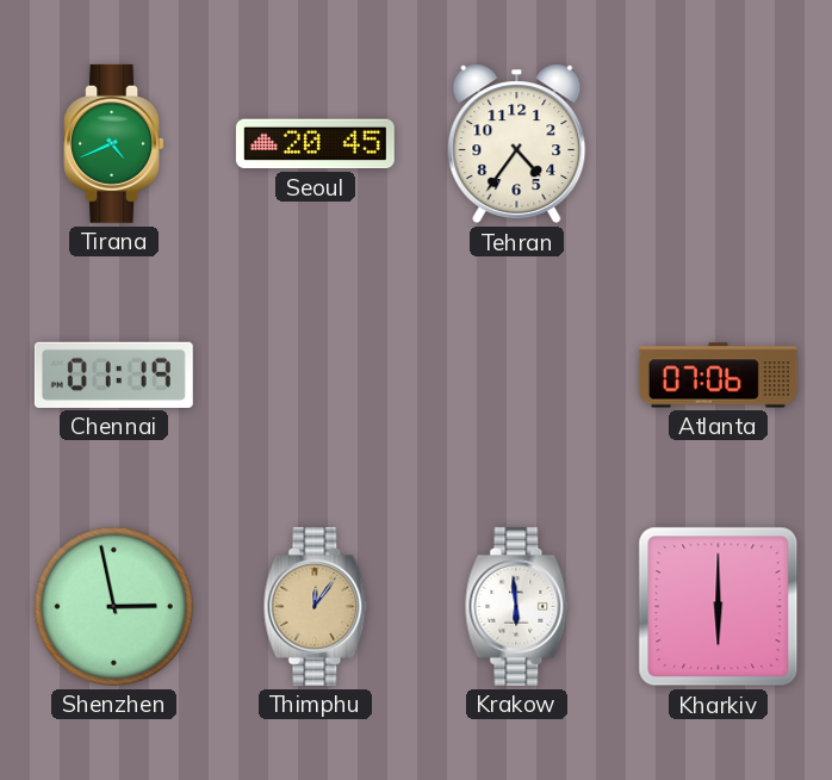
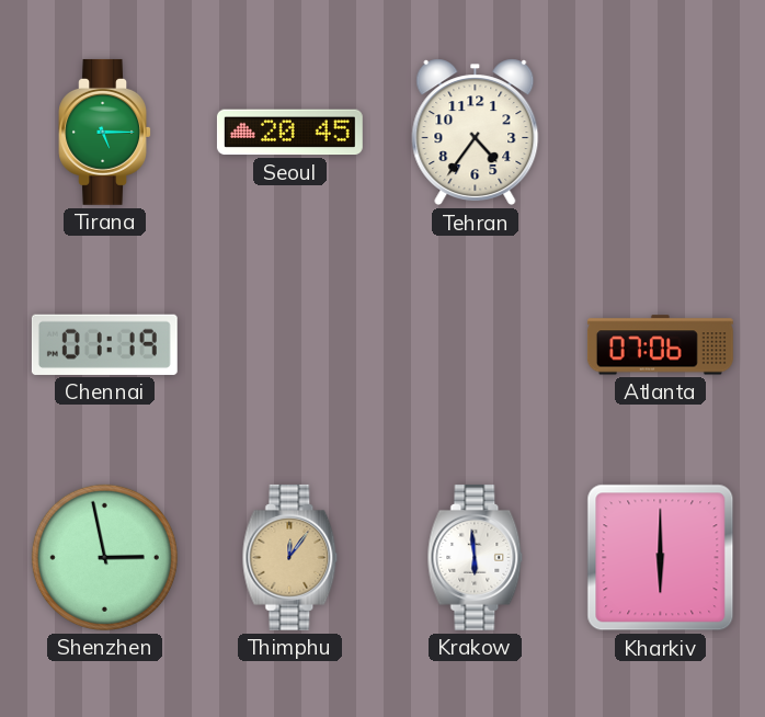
Tirana: 4:41 -> 5:15 (104, 132)
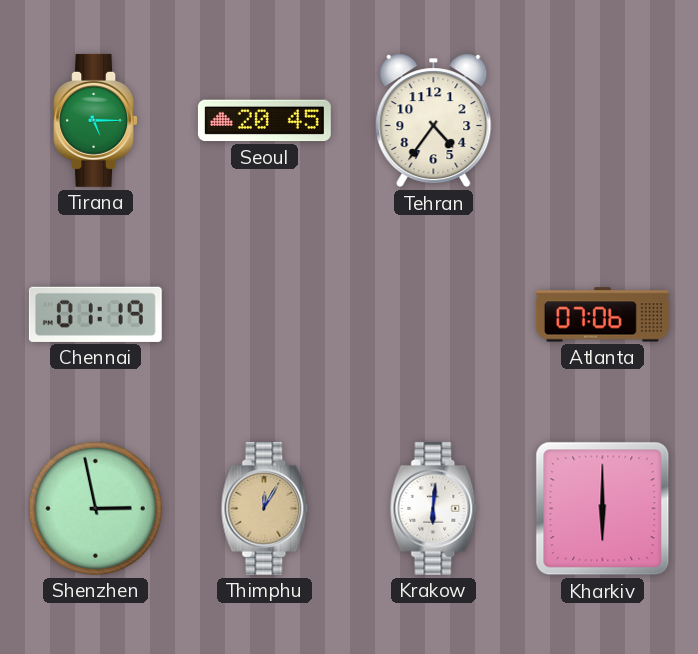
Thimphu: 12:06 -> 12:05 (265, 508)
Krakow: 5:59 -> 6:01 (434, 508)
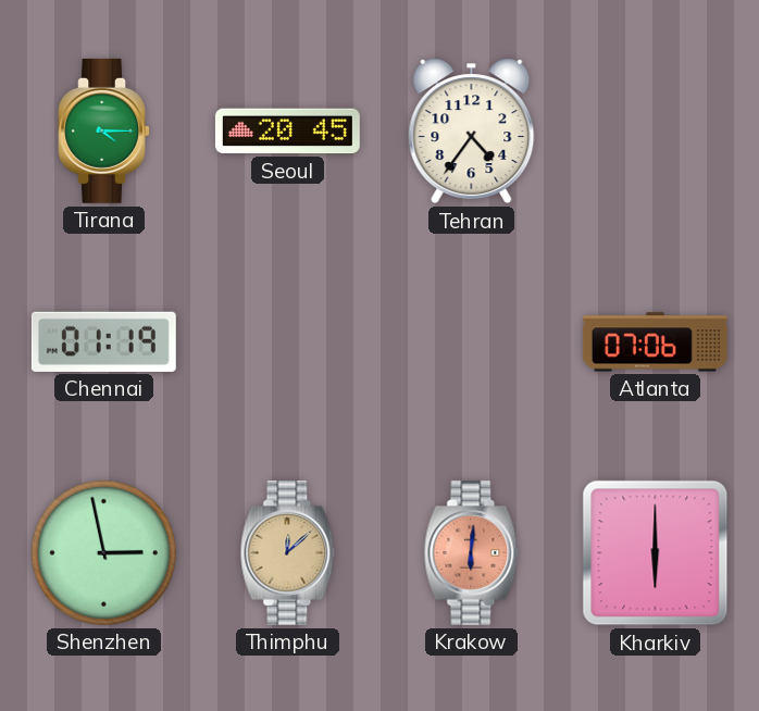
Tirana: 5:15 -> 4:15 (103, 130)
Thimphu: 12:05 -> 12:08 (288, 552)
Krakow dial: white -> salmon (472, 552)
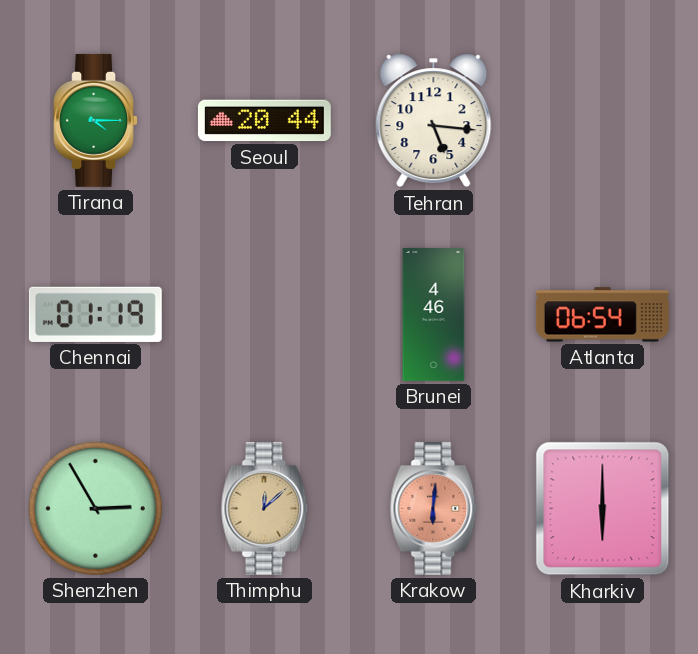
Seoul: 20:45 -> 20:44 (264, 121)
Tehran: 4:36 -> 5:16 (434, 121)
Brunei: none -> 4:46 (434, 314)
Atlanta: 07:06 -> 06:54 (602, 315)
Shenzhen: 2:58 -> 2:55 (95, 508)
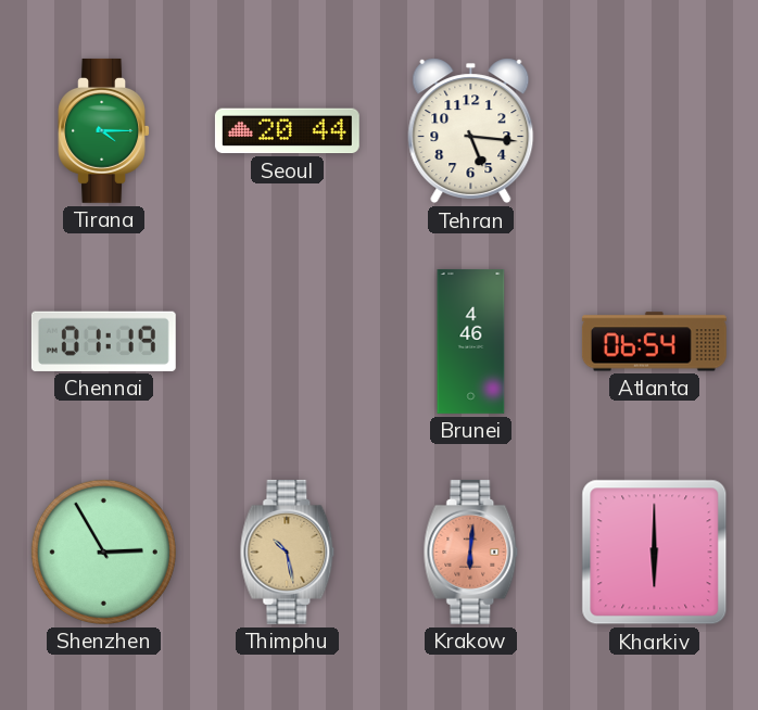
Thimphu: 12:08 -> 10:28 (288, 551)
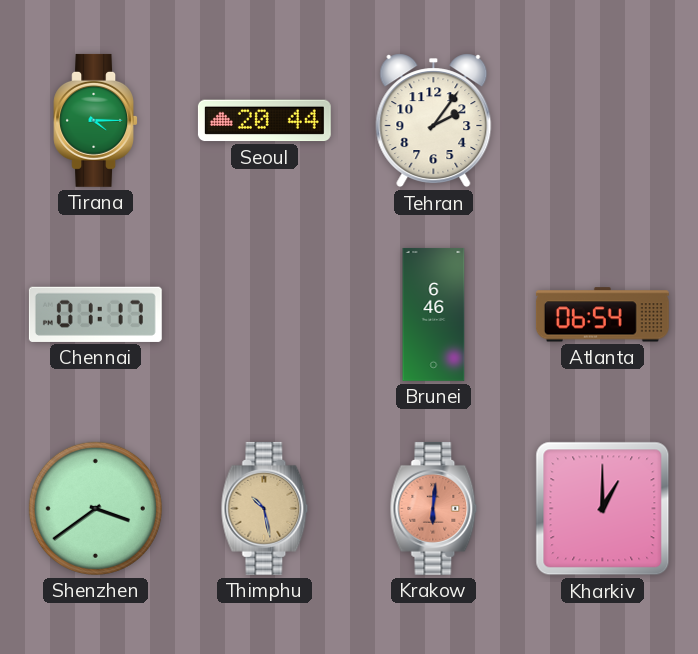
Tehran: 5:16 -> 2:06 (434, 121)
Chennai: 01:19 -> 01:17 (95, 314)
Brunei: 4:46 -> 6:46 (434, 314)
Shenzhen: 2:55 -> 3:39 (95, 508)
Kharkiv: 6:00 -> 1:00 (603, 509)
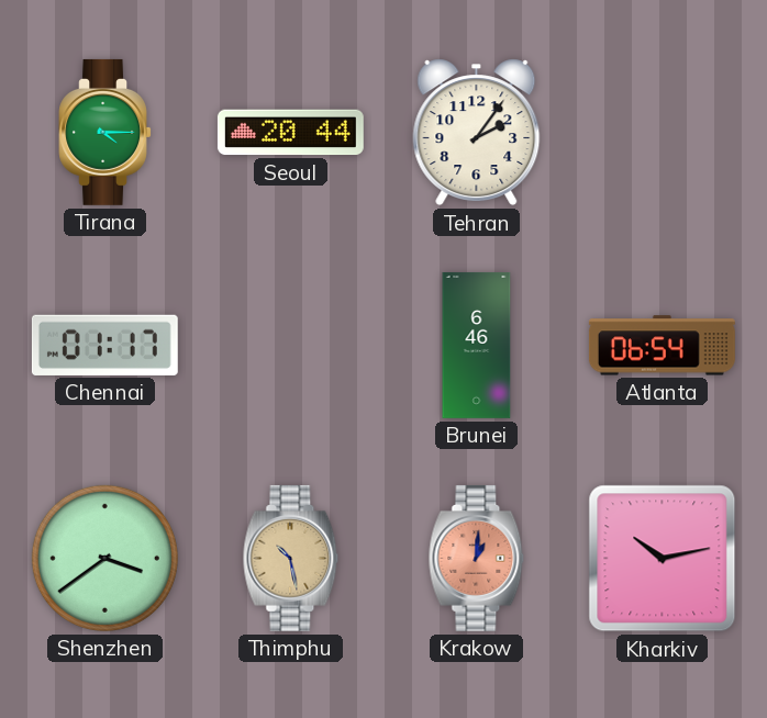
Krakow: 6:01 -> 1:01 (477, 558)
Kharkiv: 1:00 -> 10:13 (663, 559)
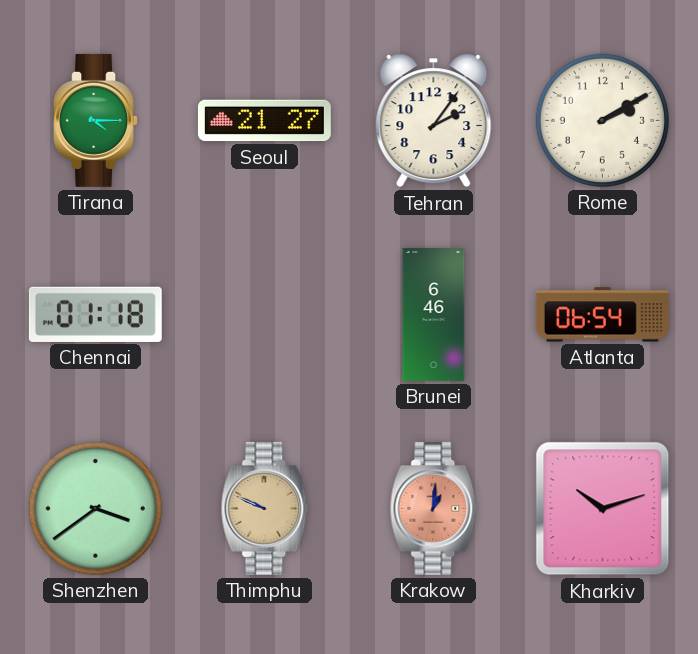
Seoul: 20:44 -> 21:27 (264, 121)
Rome: none -> 2:10 (602, 120)
Chennai: 01:17 -> 01:18 (95, 314)
Thimphu: 10:28 -> 9:49 (265, 508)
Kharkiv: 10:13 -> 10:12 (603, 509)
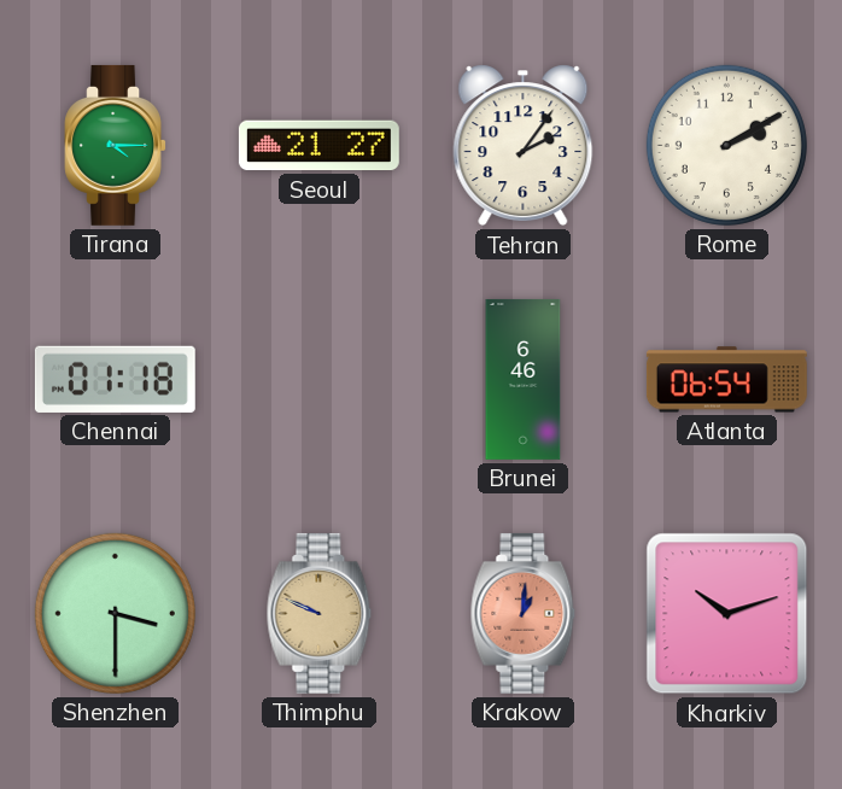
Shenzhen: 3:39 -> 3:30 (115, 613)
